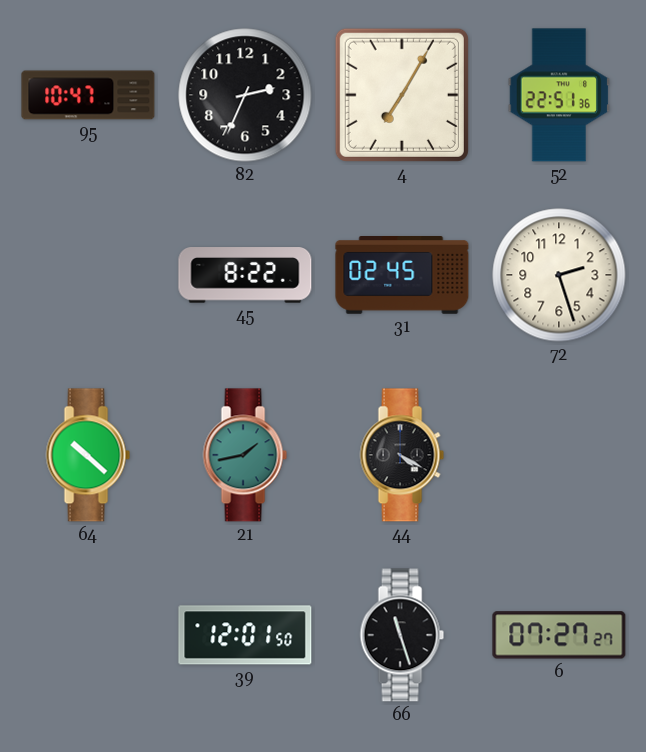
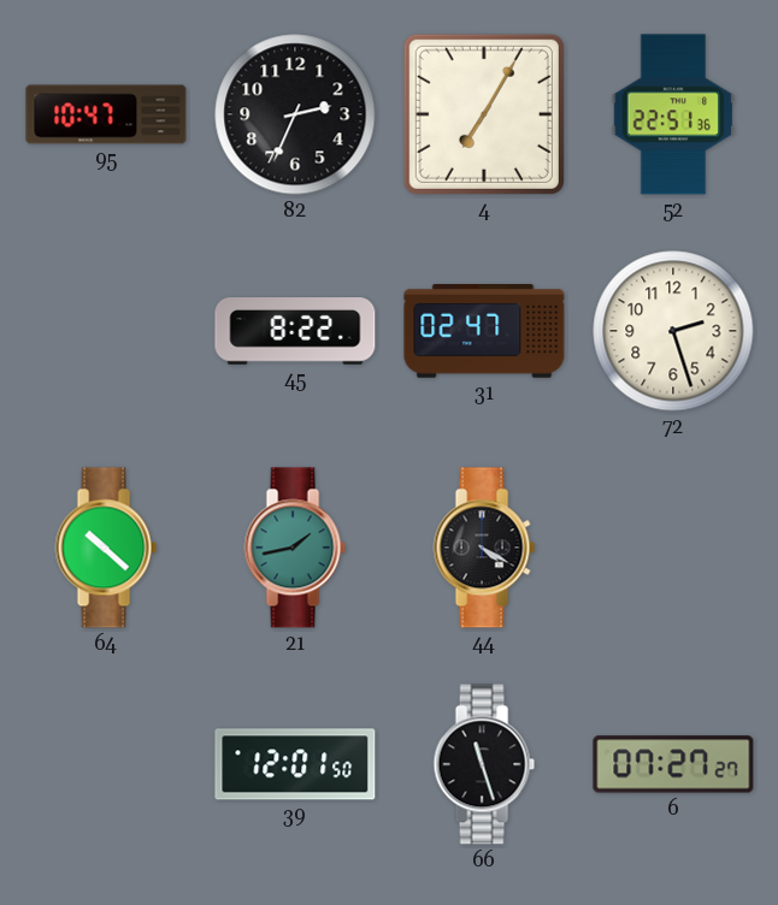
31: 02:45 -> 02:47 (484, 332)
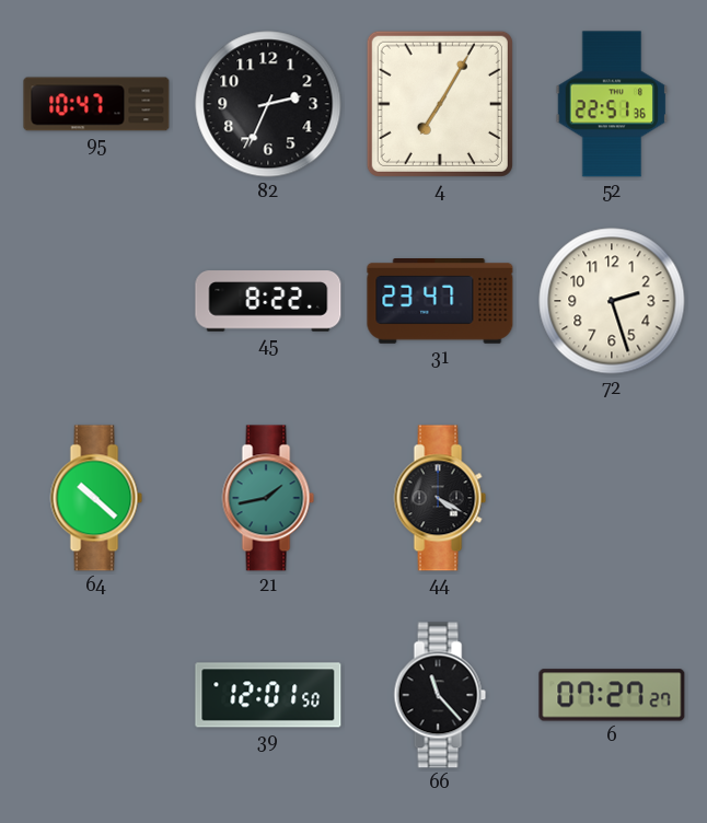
31: 02:47 -> 23:47 (440, 302)
66: 11:27 -> 11:23 (440, 695)
